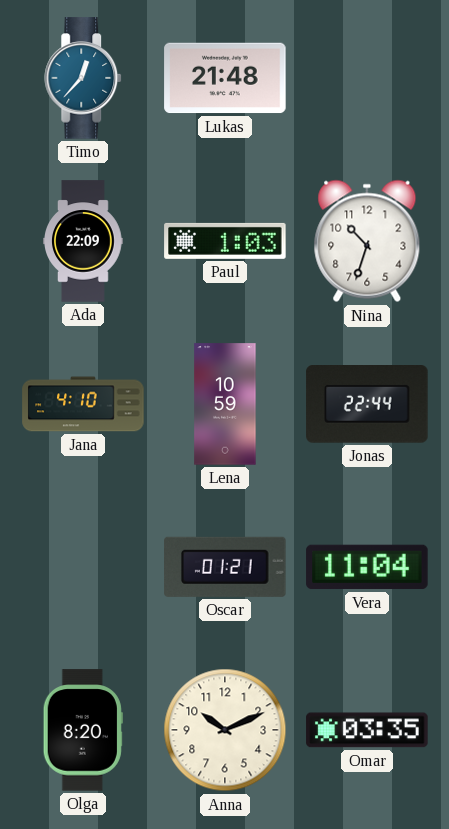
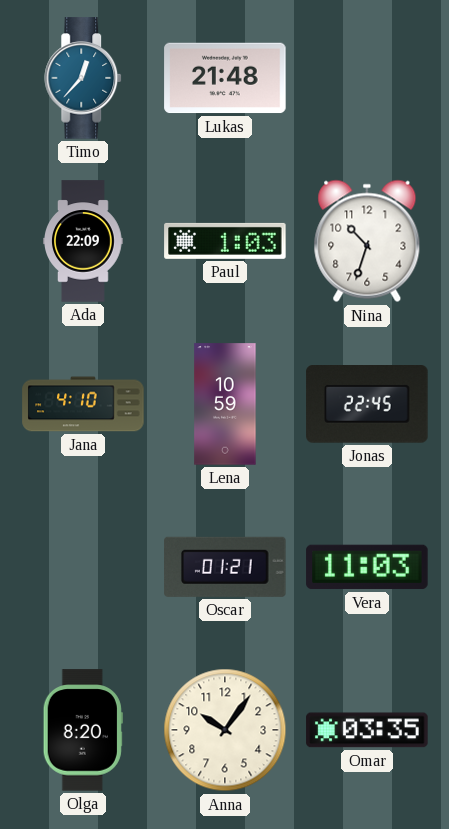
Jonas: 22:44 -> 22:45 (367, 404)
Vera: 11:04 -> 11:03 (367, 567)
Anna: 10:11 -> 10:06 (225, 730)
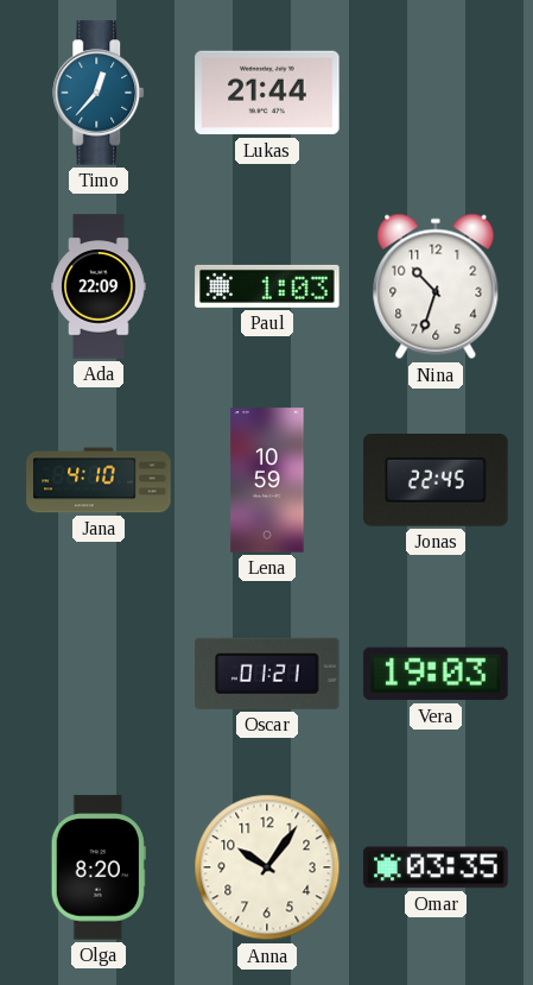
Lukas: 21:48 -> 21:44 (267, 93)
Vera: 11:03 -> 19:03 (436, 674)
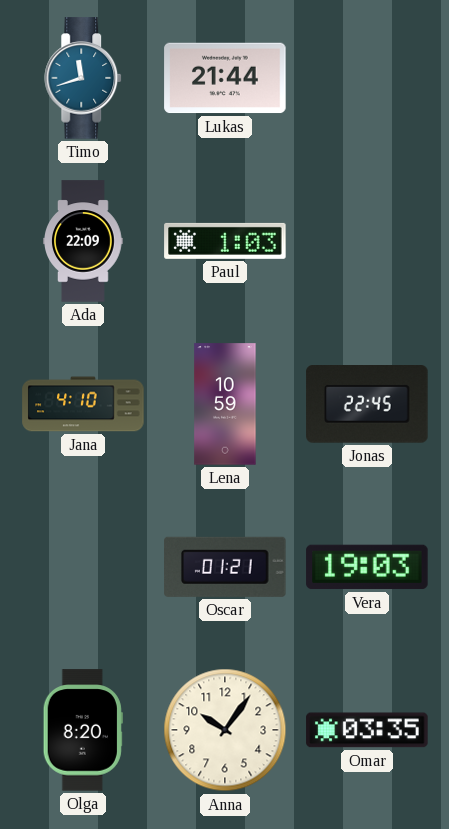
Timo: 12:37 -> 11:42 (84, 78)
Nina: 10:33 -> none (436, 286)
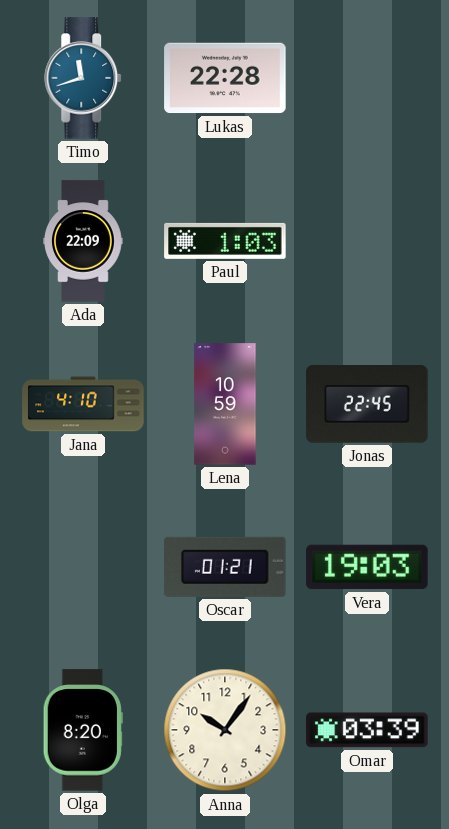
Lukas: 21:44 -> 22:28 (225, 78)
Omar: 03:35 -> 03:39 (367, 730)
